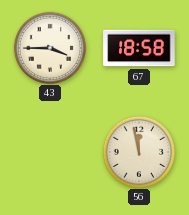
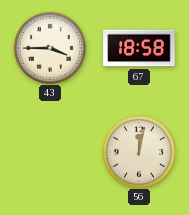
56: 11:58 -> 12:02 (138, 151)
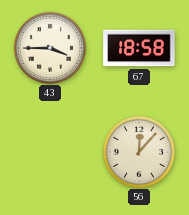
56: 12:02 -> 12:07 (138, 151)
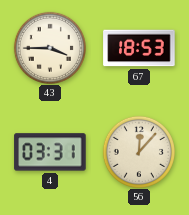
67: 18:58 -> 18:53 (139, 48)
4: none -> 03:31 (50, 152)
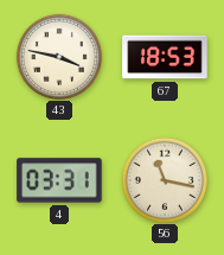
43: 3:45 -> 3:47 (58, 56)
56: 12:07 -> 11:17 (164, 179)
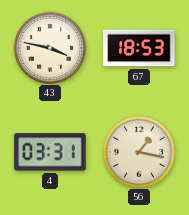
56: 11:17 -> 1:17 (138, 151)
